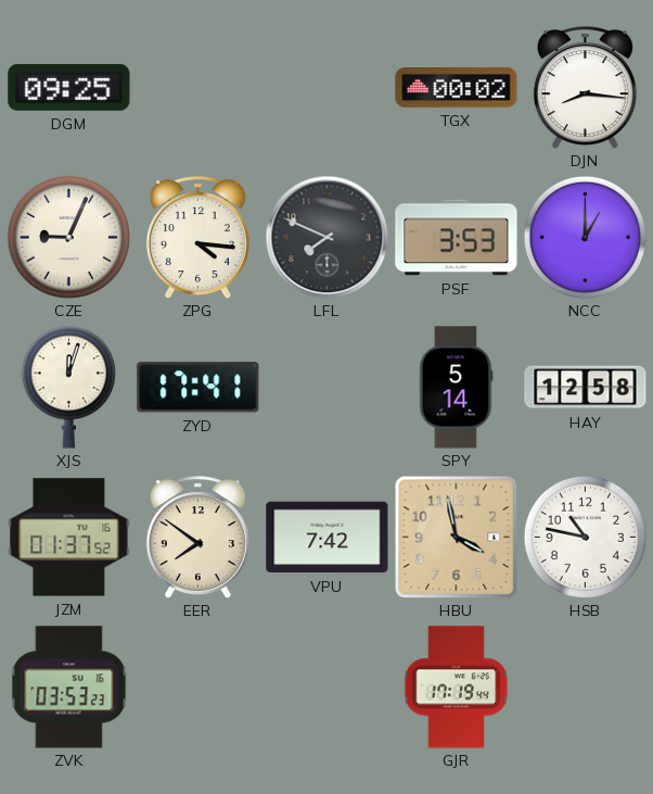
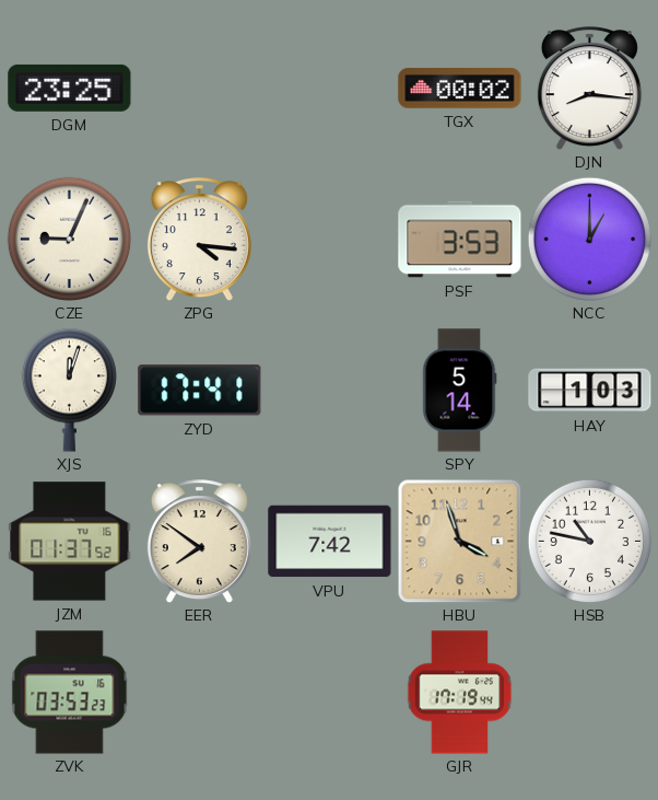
DGM: 09:25 -> 23:25 (70, 88)
LFL: 7:49 -> none (326, 237)
HAY: 12:58 -> 1:03 (590, 391)
HBU: 3:58 -> 3:57 (459, 541)
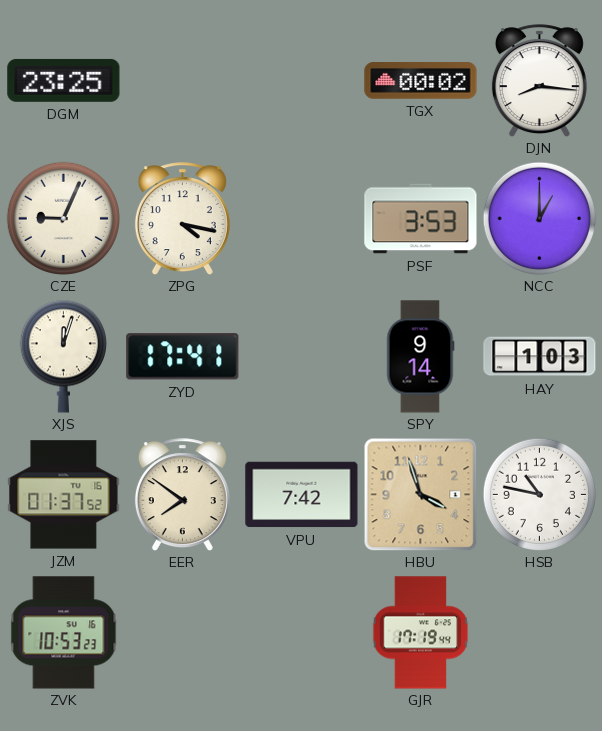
ZPG: 4:16 -> 4:17 (182, 219)
SPY: 5:14 -> 9:14 (420, 357)
ZVK: 03:53 -> 10:53 (64, 633)
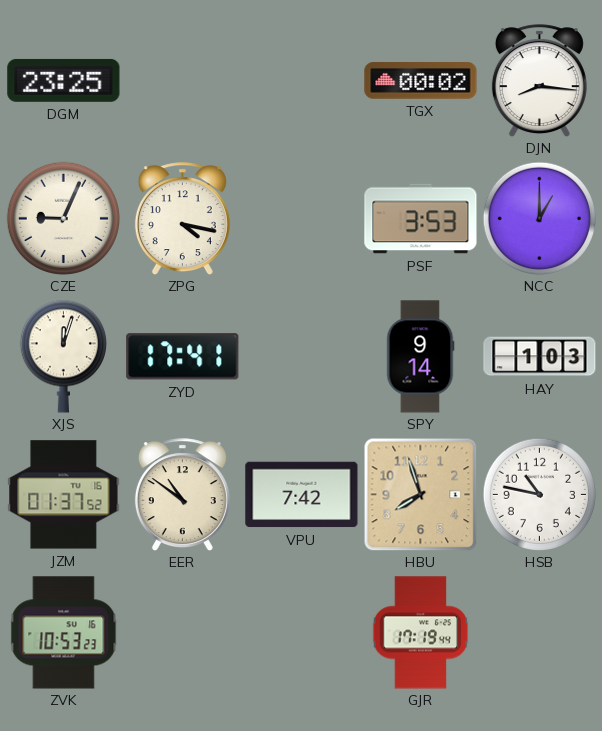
EER: 7:51 -> 10:51 (182, 495)
HBU: 3:57 -> 7:57 (420, 494)
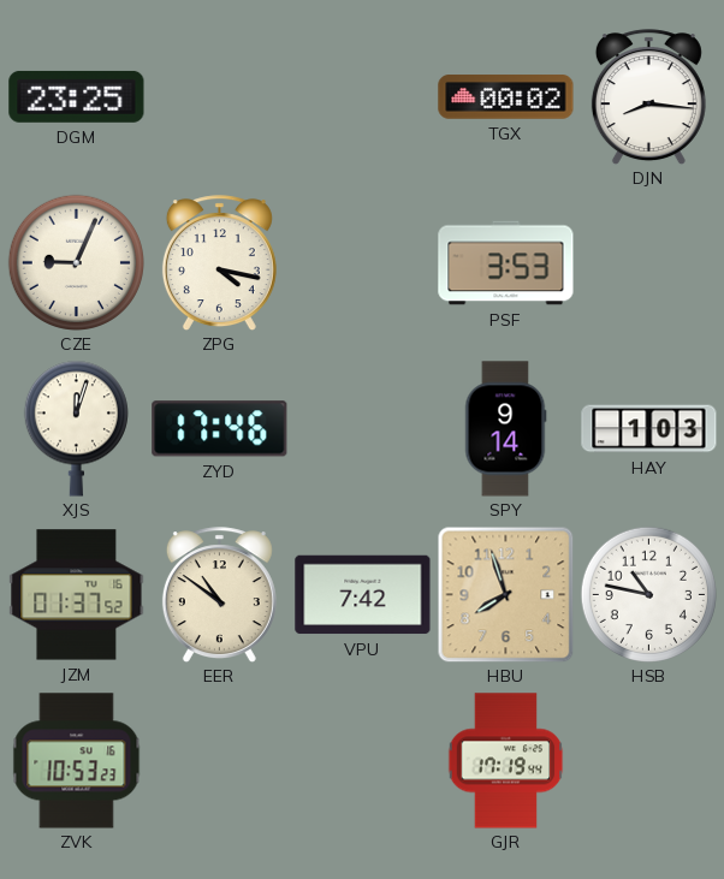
NCC: 1:00 -> none (539, 218)
ZYD: 17:41 -> 17:46 (220, 429)
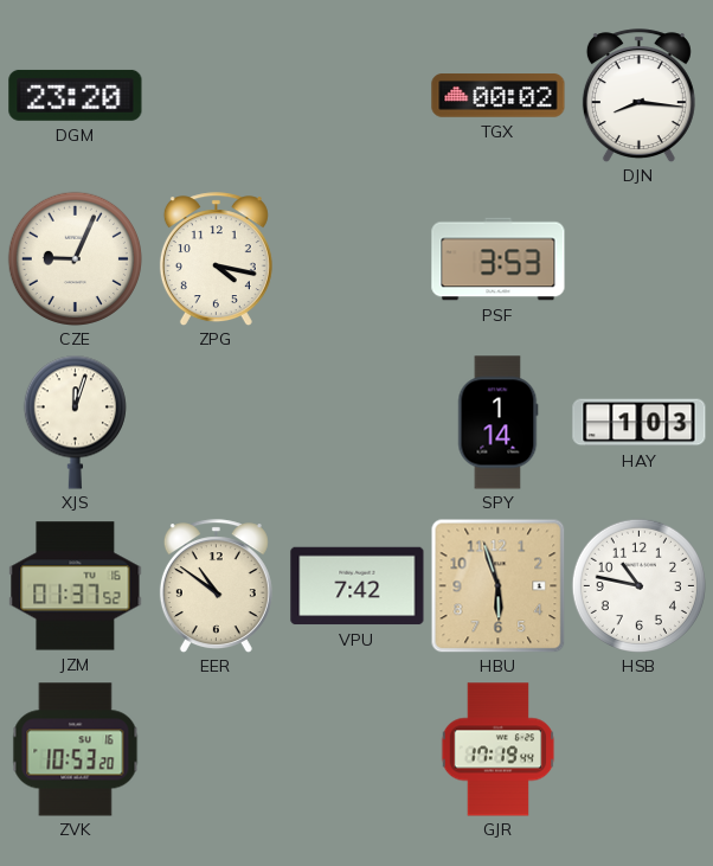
DGM: 23:25 -> 23:20 (76, 95)
ZYD: 17:46 -> none (220, 429)
SPY: 9:14 -> 1:14 (497, 423)
HBU: 7:57 -> 5:57 (497, 585)
ZVK: 10:53:23 -> 10:53:20 (76, 750)
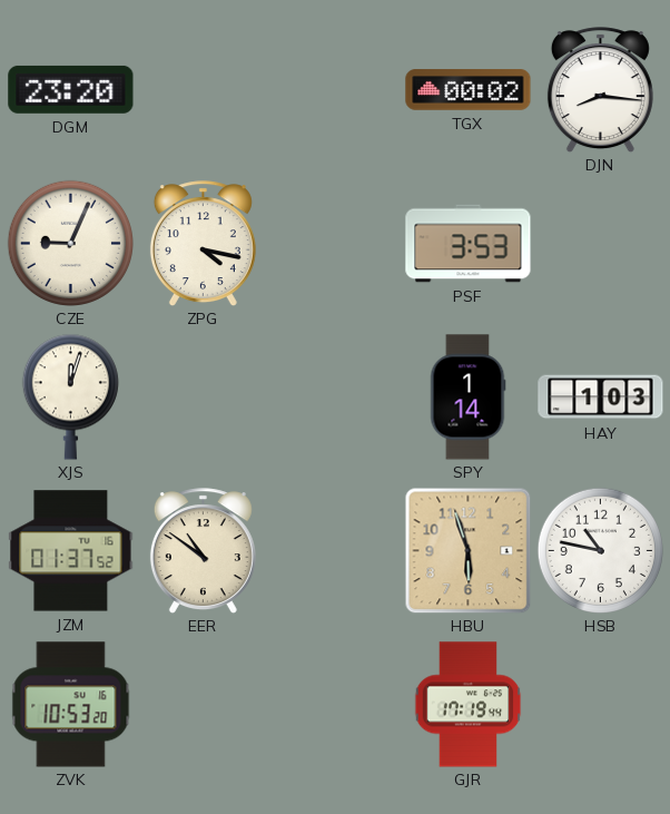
VPU: 7:42 -> none (358, 586)
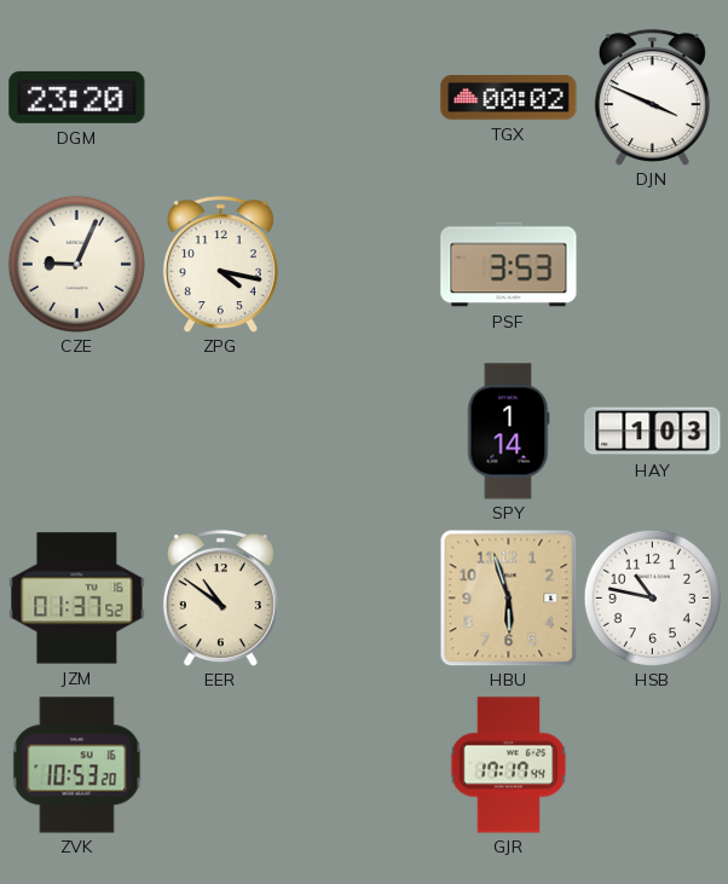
DJN: 8:16 -> 3:49 (652, 98)
XJS: 12:03 -> none (70, 396)
GJR: 17:19 -> 17:17 (509, 765)
